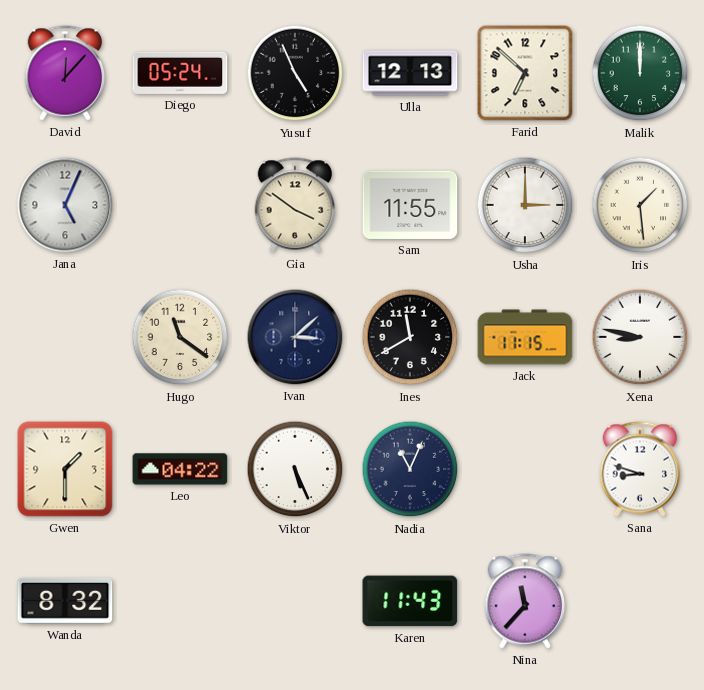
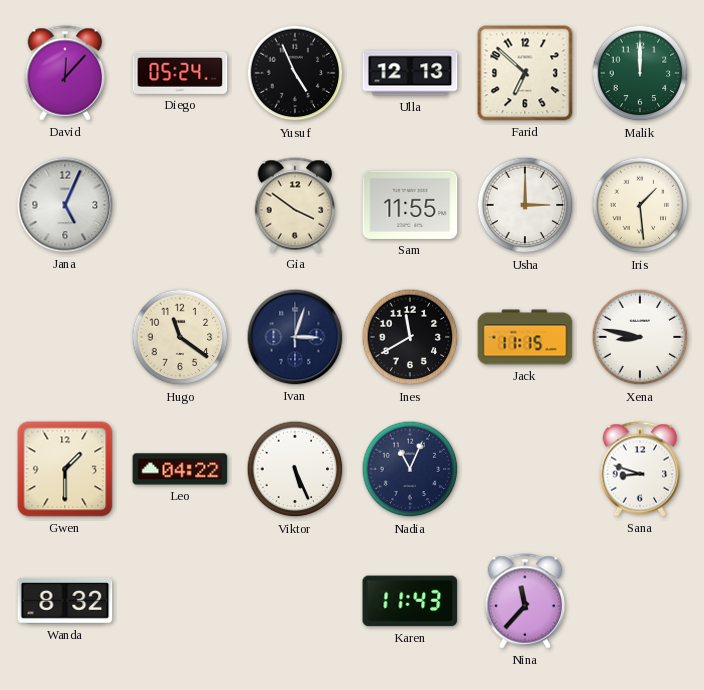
Ivan: 3:08 -> 3:03 (295, 337)
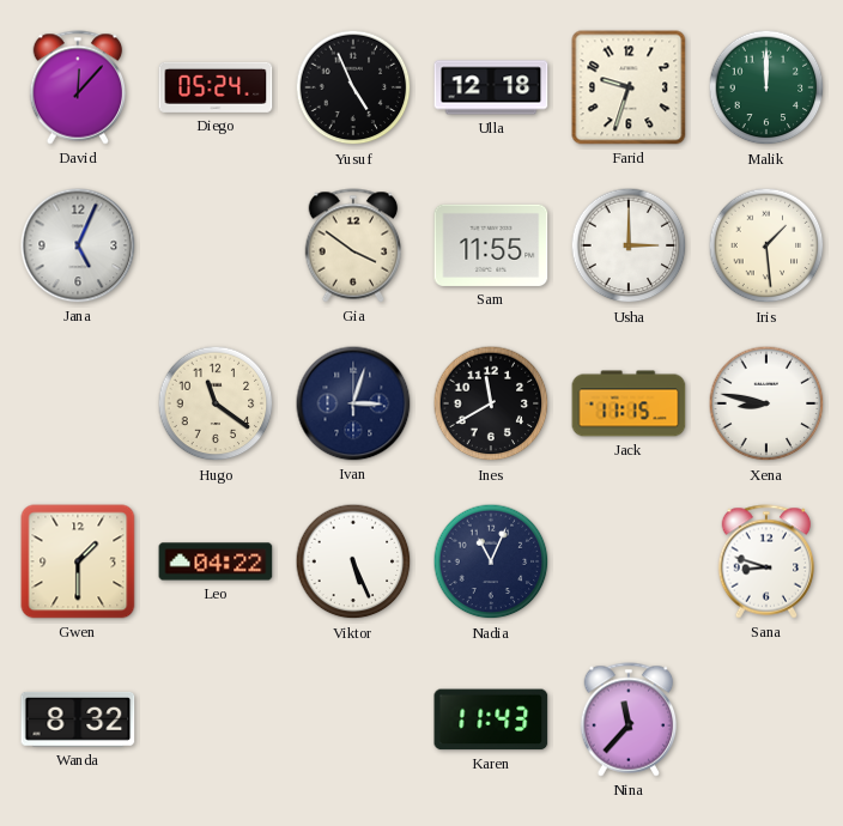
Ulla: 12:13 -> 12:18 (491, 87)
Farid: 6:52 -> 9:33 (629, 87)
